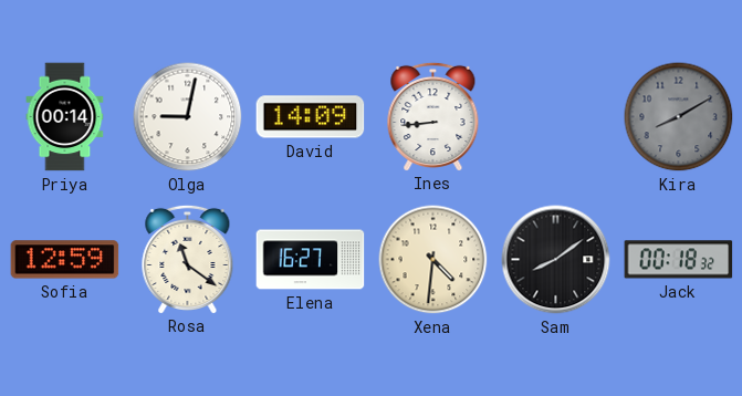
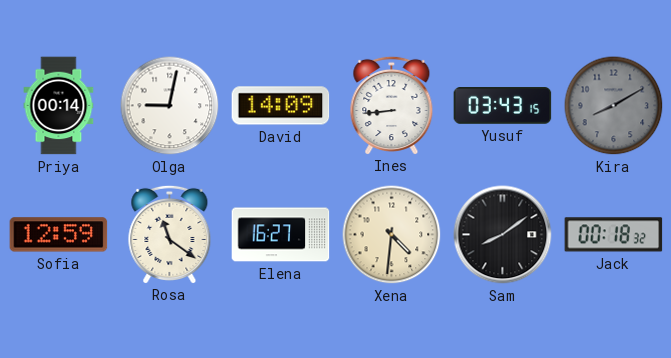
Yusuf: none -> 03:43 (503, 106)
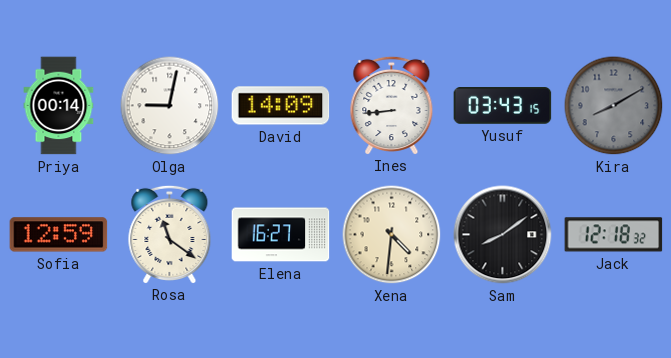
Jack: 00:18 -> 12:18 (614, 235)
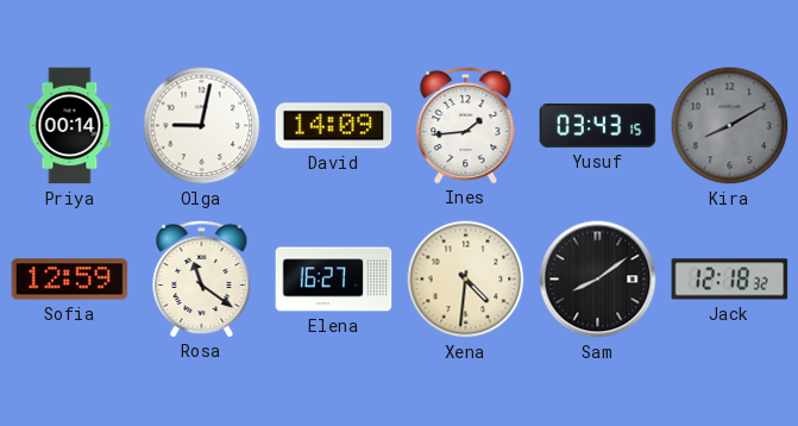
Ines: 8:44 -> 1:44 (466, 125)
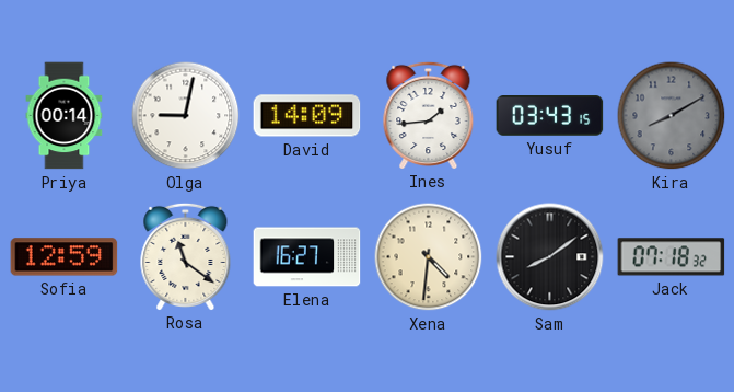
Jack: 12:18 -> 07:18 (672, 257)
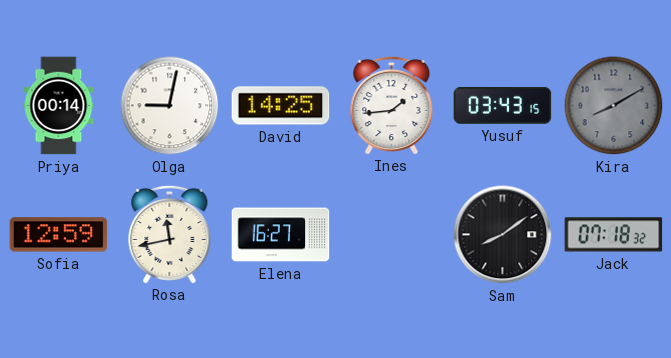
David: 14:09 -> 14:25 (281, 106)
Rosa: 11:21 -> 11:43 (170, 234)
Xena: 4:31 -> none (429, 257)
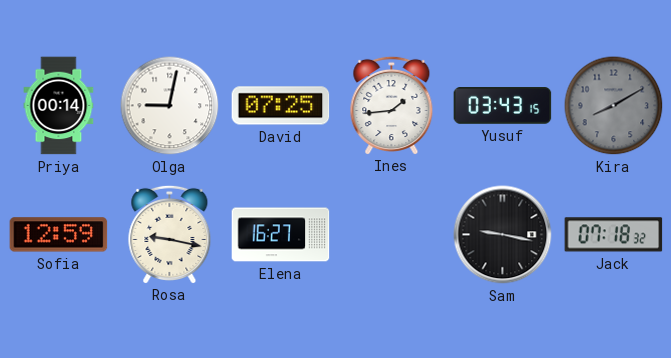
David: 14:25 -> 07:25 (281, 106)
Rosa: 11:43 -> 9:17 (170, 234)
Sam: 8:09 -> 9:17 (503, 235)
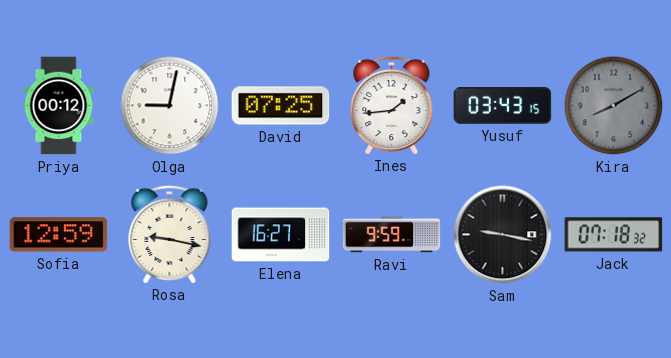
Priya: 00:14 -> 00:12 (59, 106)
Ravi: none -> 9:59 (392, 235)
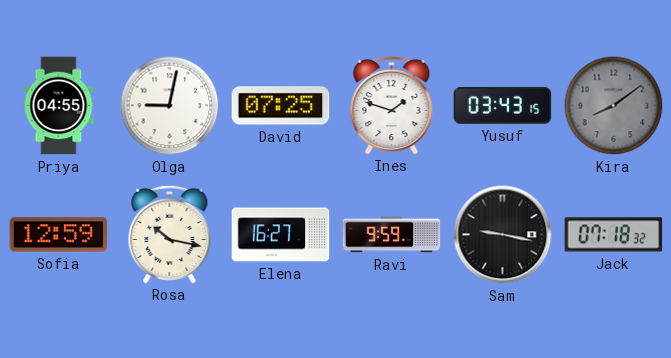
Priya: 00:12 -> 04:55 (59, 106)
Ines: 1:44 -> 1:48 (392, 105)
Kira: 8:10 -> 8:09 (614, 106)
Rosa: 9:17 -> 10:17 (170, 234)
